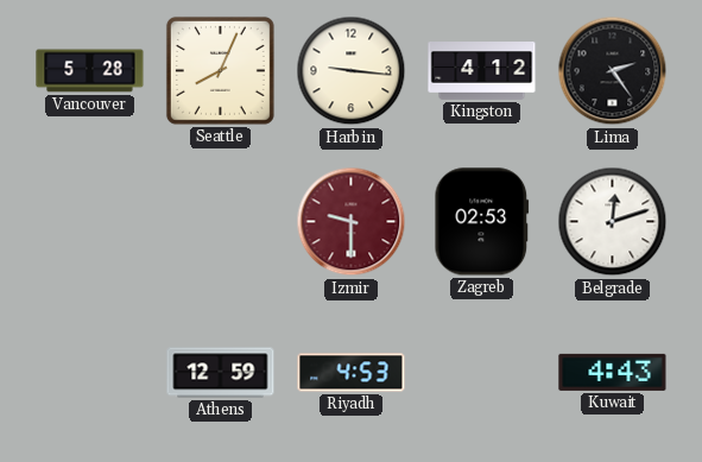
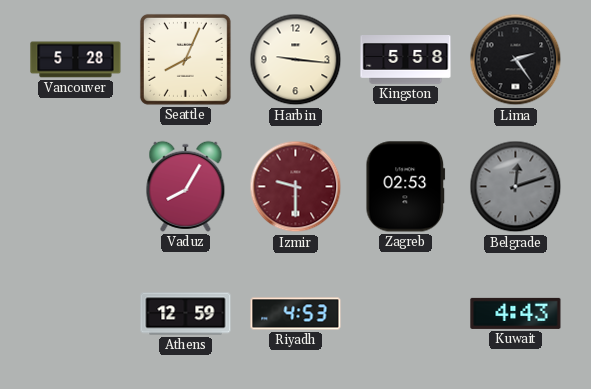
Kingston: 4:12 -> 5:58 (406, 60)
Vaduz: none -> 8:05 (186, 186)
Belgrade dial: white -> grey (516, 187)
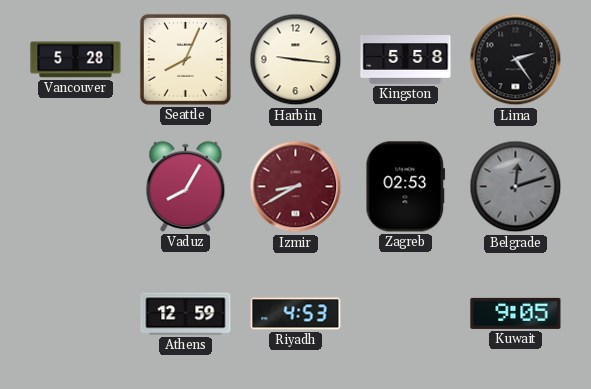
Izmir: 9:30 -> 8:40 (296, 187)
Kuwait: 4:43 -> 9:05 (516, 313)
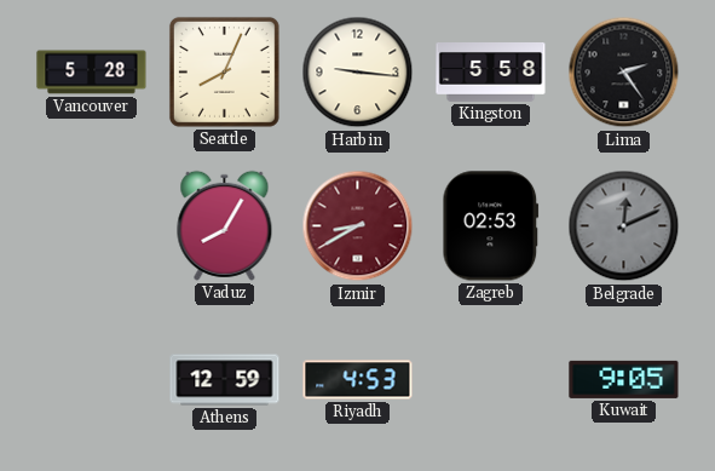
Belgrade: 12:12 -> 12:11 (624, 226)
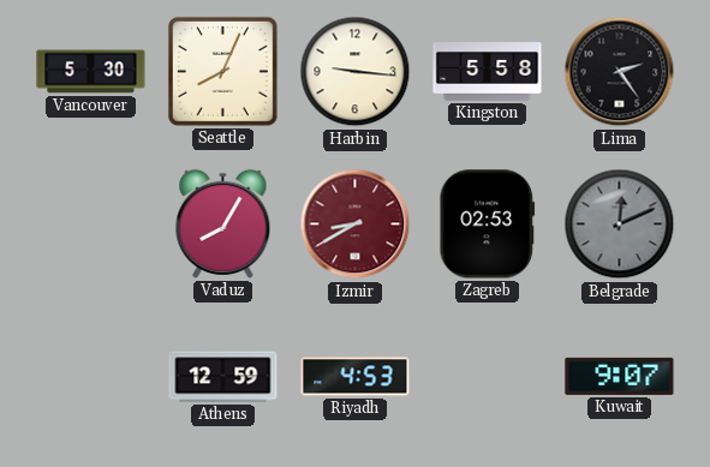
Vancouver: 5:28 -> 5:30 (91, 72)
Kuwait: 9:05 -> 9:07 (620, 376)
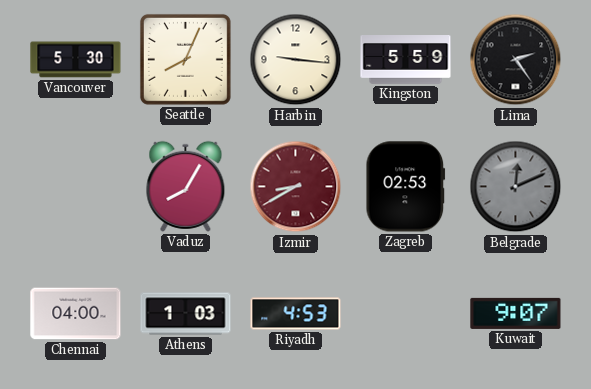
Kingston: 5:58 -> 5:59 (406, 60)
Chennai: none -> 04:00 (76, 314)
Athens: 12:59 -> 1:03 (186, 314)
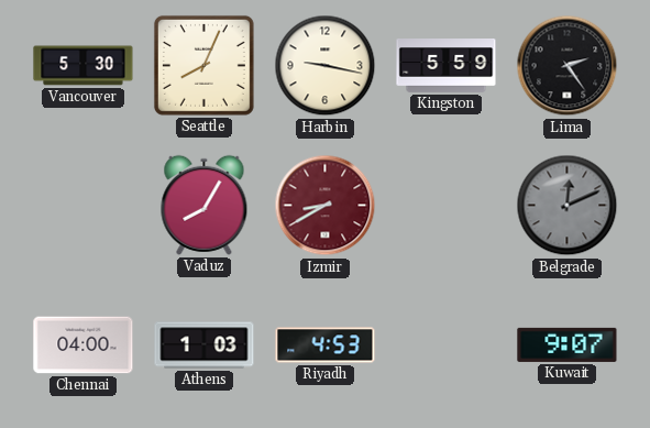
Harbin: 9:16 -> 9:17 (326, 66)
Zagreb: 02:53 -> none (406, 187)
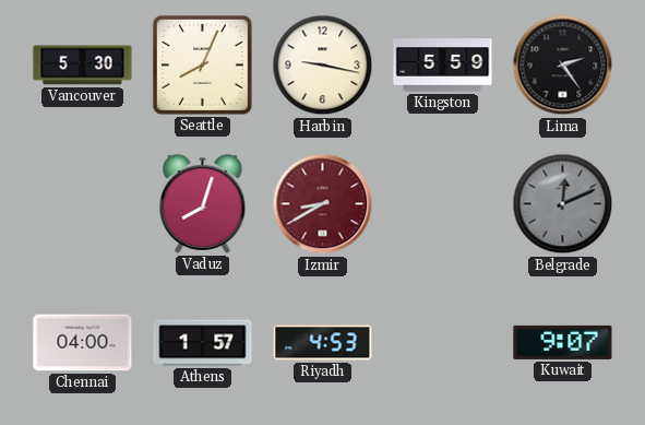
Vaduz: 8:05 -> 8:03 (203, 203)
Athens: 1:03 -> 1:57 (203, 343)
